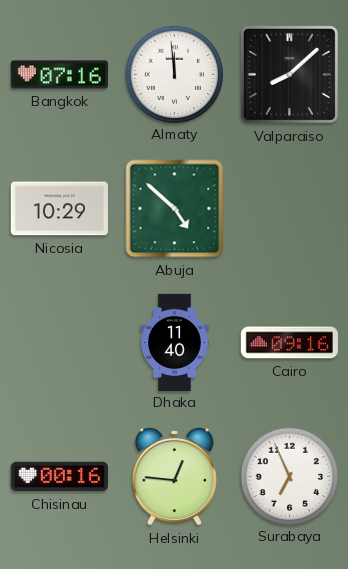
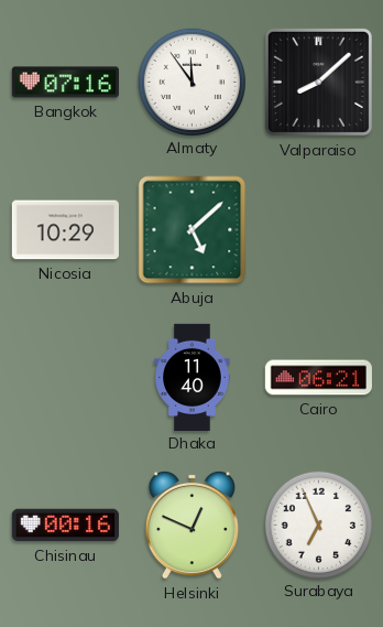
Almaty: 11:59 -> 11:54 (191, 82)
Abuja: 4:52 -> 5:08 (193, 230)
Cairo: 09:16 -> 06:21 (318, 378)
Helsinki: 12:46 -> 12:49 (191, 525)
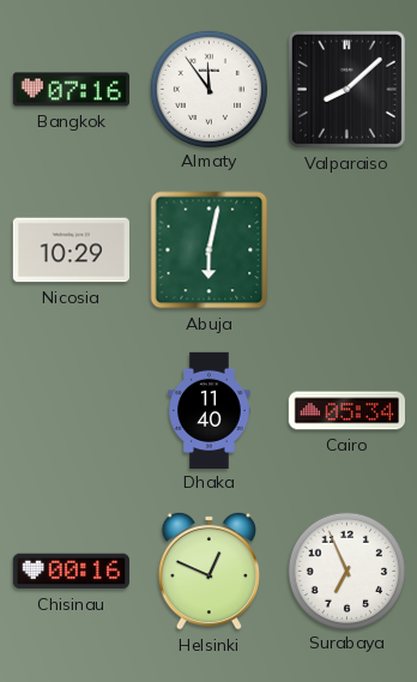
Abuja: 5:08 -> 6:02 (210, 251)
Cairo: 06:21 -> 05:34 (346, 411)
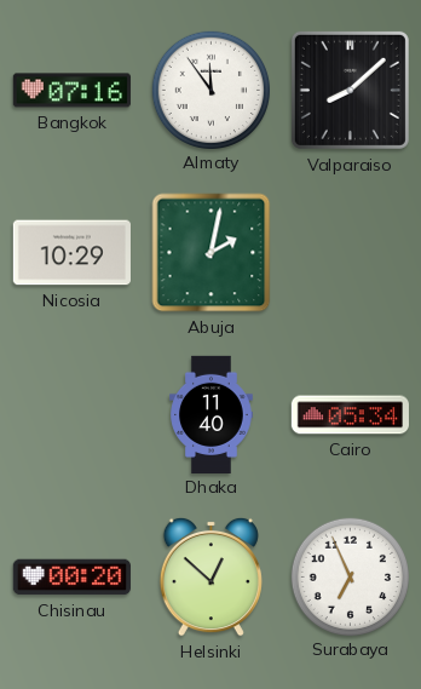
Abuja: 6:02 -> 2:02 (212, 253)
Chisinau: 00:16 -> 00:20 (71, 578)
Helsinki: 12:49 -> 12:52 (211, 576)
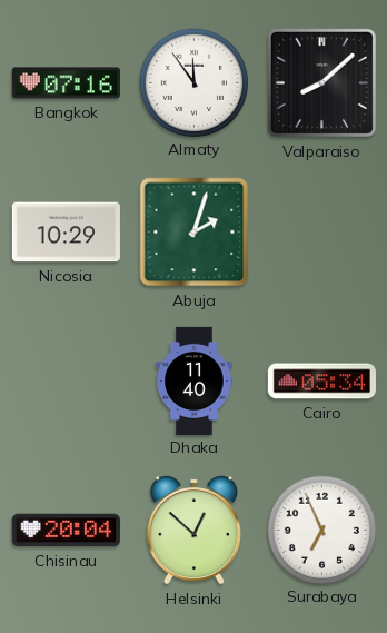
Abuja: 2:02 -> 2:03 (195, 233)
Chisinau: 00:20 -> 20:04 (66, 531)
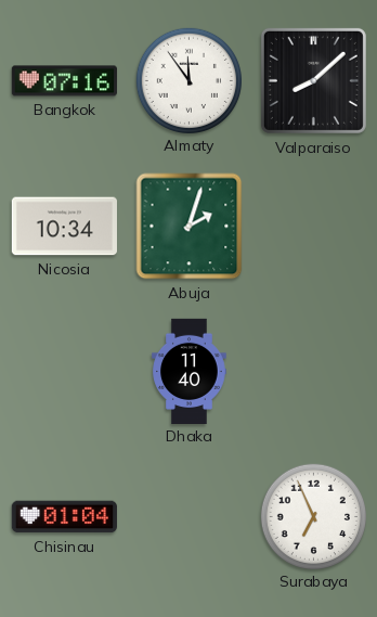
Nicosia: 10:29 -> 10:34 (64, 227)
Cairo: 05:34 -> none (321, 382)
Chisinau: 20:04 -> 01:04 (64, 517)
Helsinki: 12:52 -> none (193, 530)
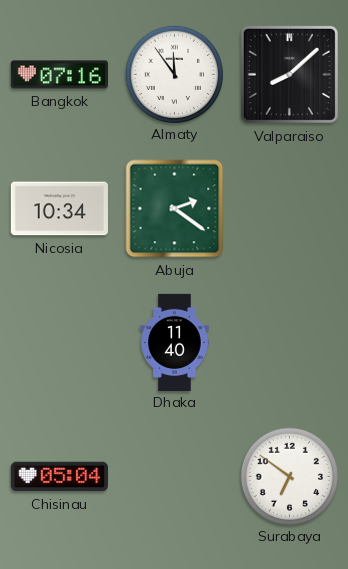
Abuja: 2:03 -> 2:21 (175, 209)
Chisinau: 01:04 -> 05:04 (59, 477)
Surabaya: 6:56 -> 6:51 (289, 476)
